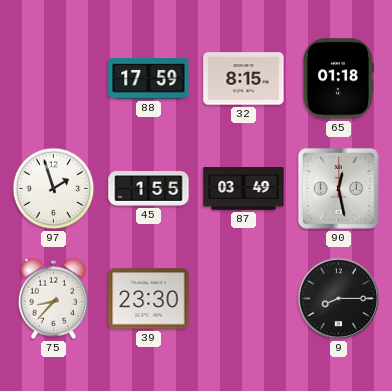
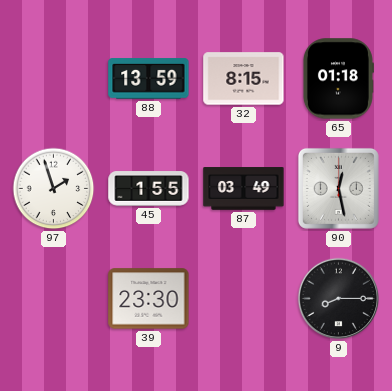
88: 17:59 -> 13:59 (149, 79)
75: 8:37 -> none (53, 298)
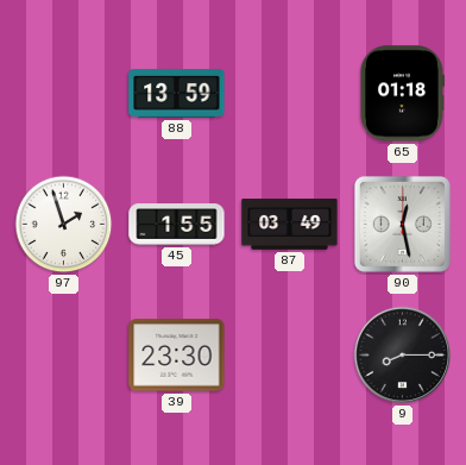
32: 8:15 -> none (244, 79)
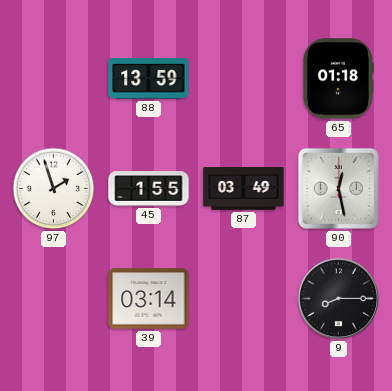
39: 23:30 -> 03:14 (149, 299)
